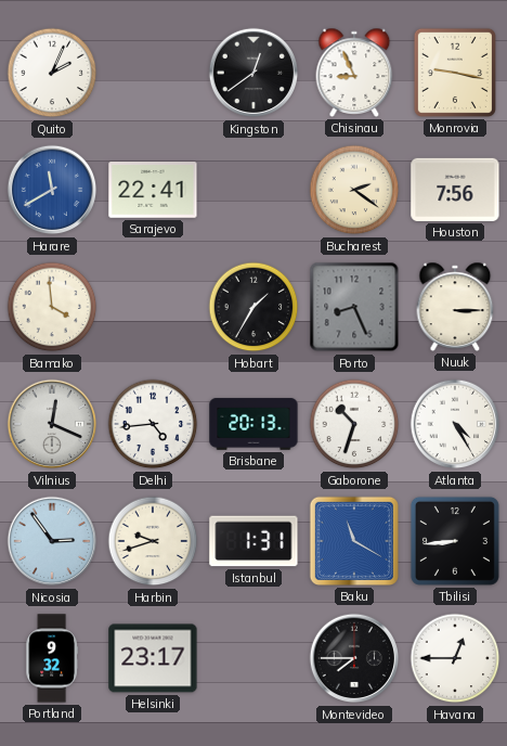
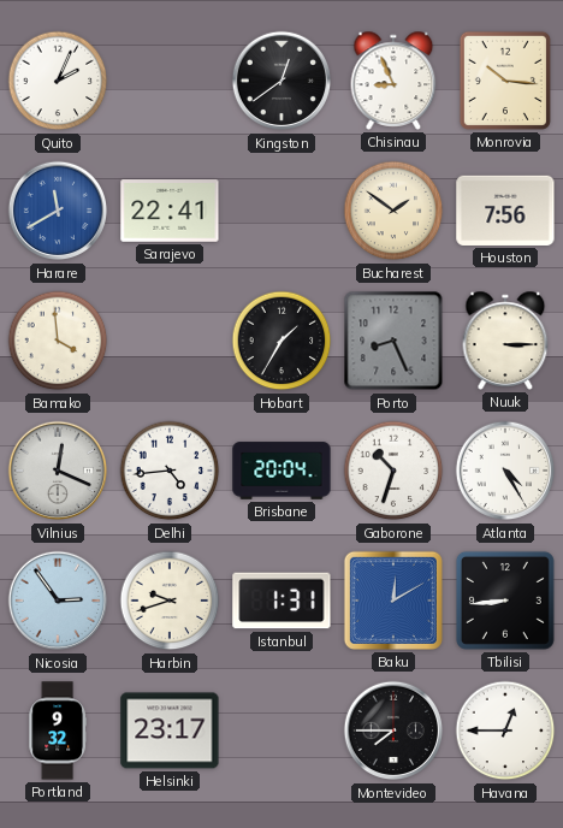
Monrovia: 9:17 -> 10:16 (505, 81)
Bucharest: 2:21 -> 1:51 (393, 211)
Brisbane: 20:13 -> 20:04 (281, 471)
Baku: 11:20 -> 12:10 (393, 601)
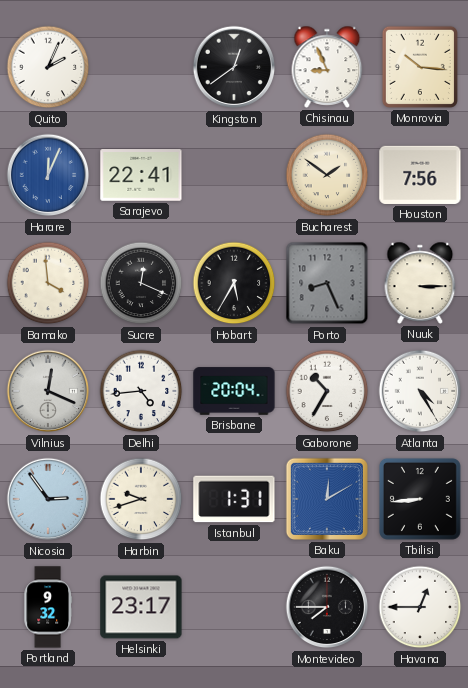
Harare: 11:40 -> 12:04 (48, 175)
Sucre: none -> 12:19 (141, 283)
Hobart: 1:35 -> 5:35 (234, 283)
Gaborone: 10:33 -> 10:35 (327, 391)
